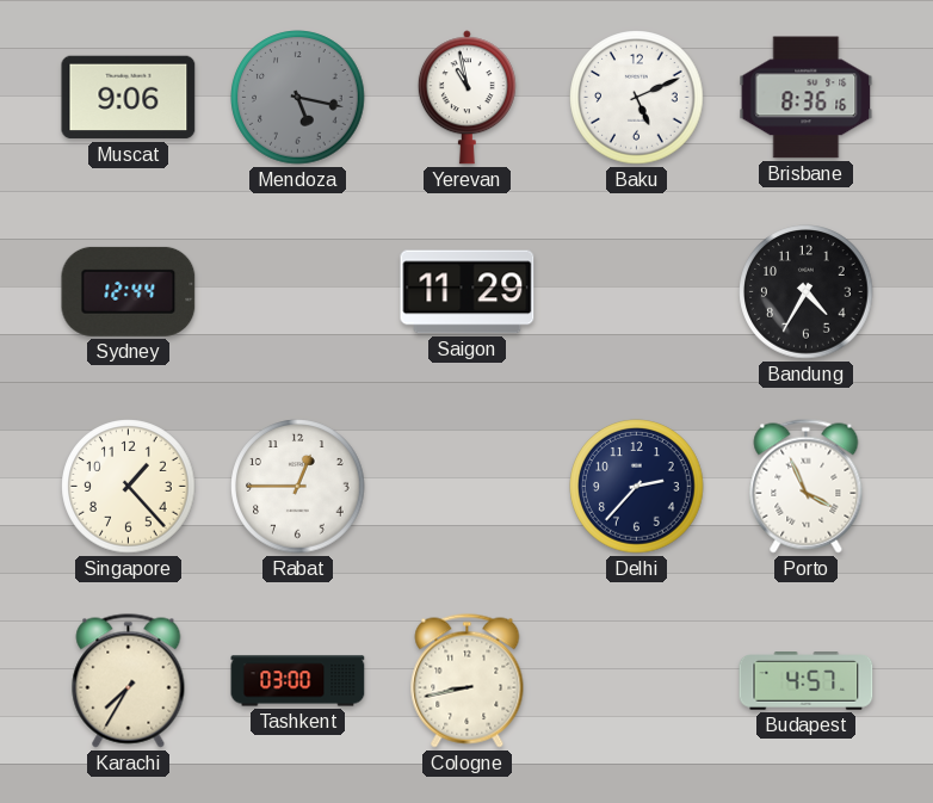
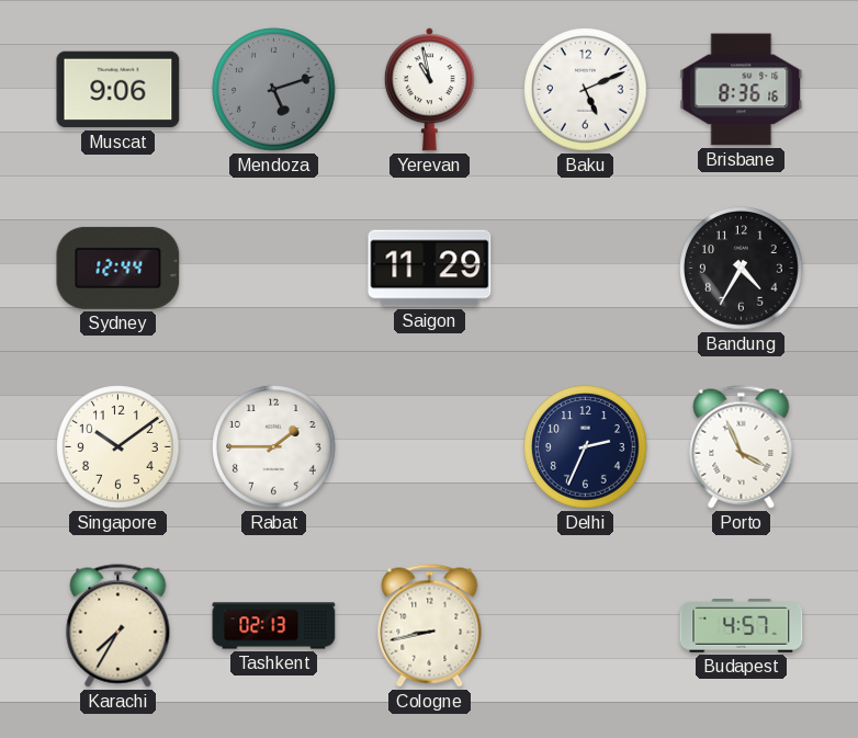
Mendoza: 5:17 -> 5:12 (274, 90)
Singapore: 1:23 -> 10:09 (118, 447)
Rabat: 12:45 -> 1:45 (274, 447)
Delhi: 2:37 -> 2:34 (586, 447)
Tashkent: 03:00 -> 02:13 (274, 626)
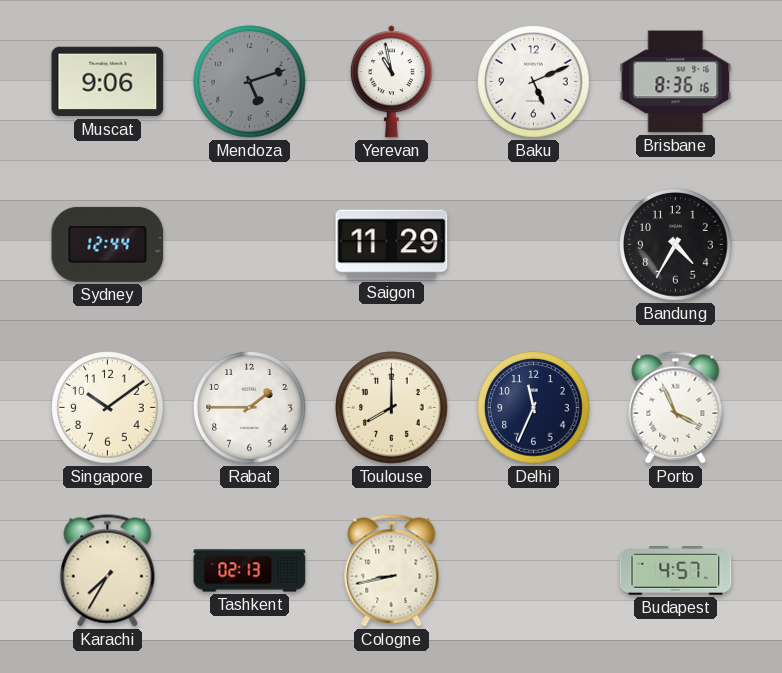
Toulouse: none -> 8:00 (392, 408)
Delhi: 2:34 -> 11:34 (534, 408)
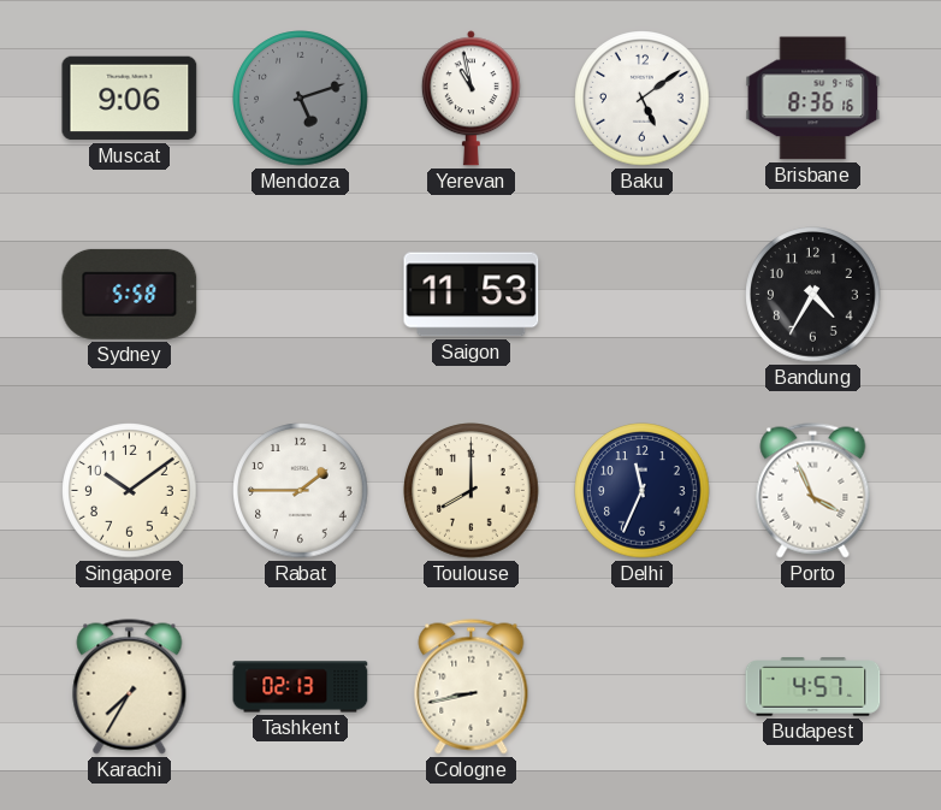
Baku: 5:11 -> 5:09 (643, 99)
Sydney: 12:44 -> 5:58 (130, 294)
Saigon: 11:29 -> 11:53 (472, 295)
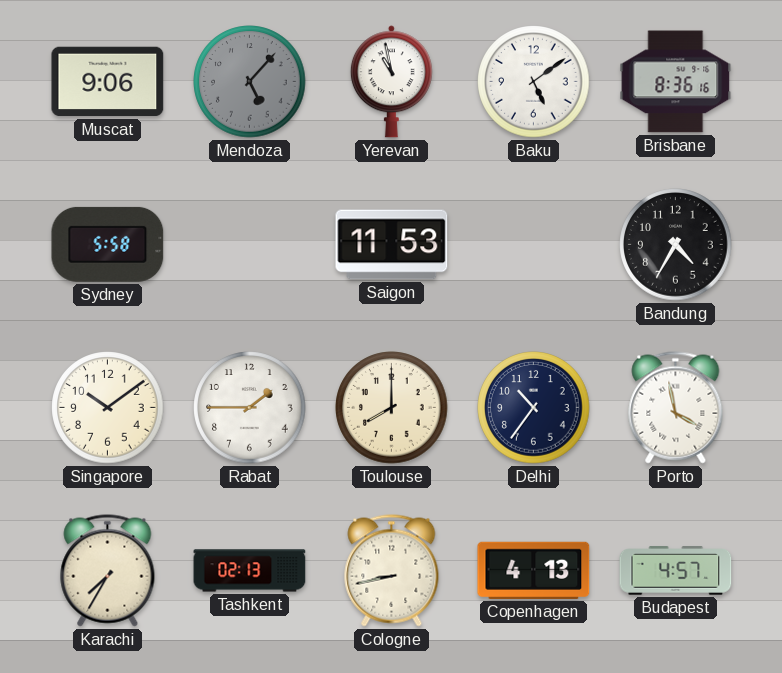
Mendoza: 5:12 -> 5:07 (250, 82)
Delhi: 11:34 -> 10:36 (534, 408)
Porto: 3:56 -> 3:58 (676, 408)
Copenhagen: none -> 4:13 (534, 570)
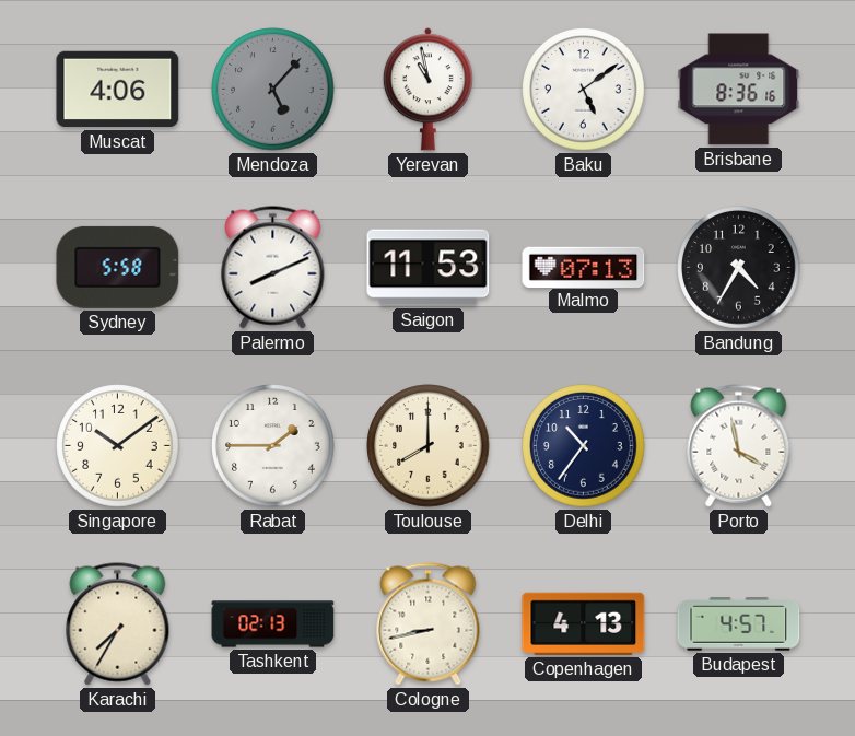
Muscat: 9:06 -> 4:06 (118, 90)
Palermo: none -> 8:11 (273, 268)
Malmo: none -> 07:13 (584, 267)
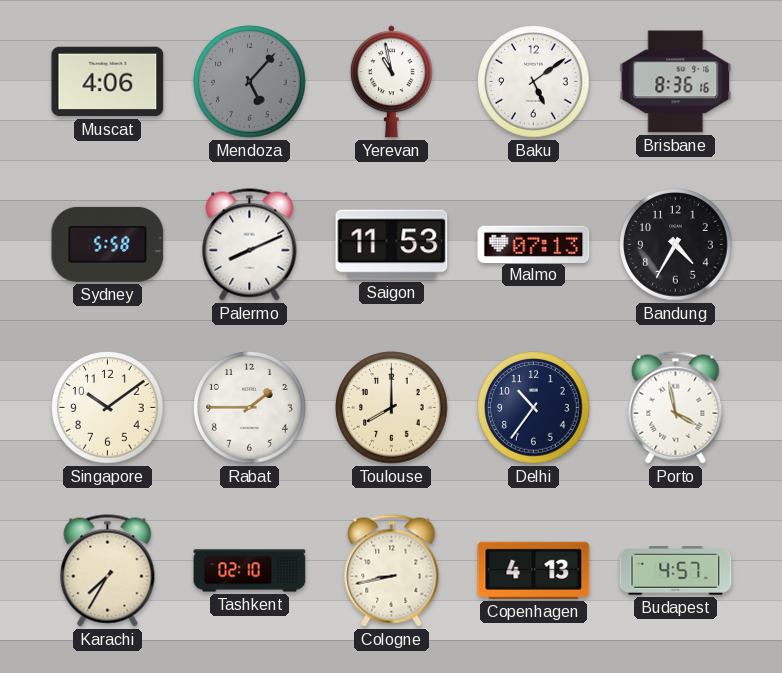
Tashkent: 02:13 -> 02:10 (250, 571)
